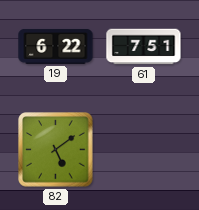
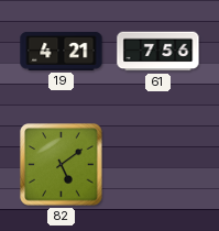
19: 6:22 -> 4:21 (62, 51)
61: 7:51 -> 7:56 (158, 52)
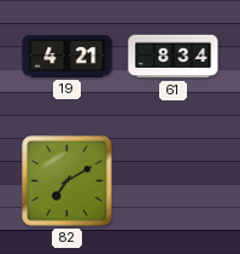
61: 7:56 -> 8:34 (174, 57)
82: 5:09 -> 7:10 (68, 181)
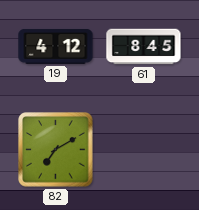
19: 4:21 -> 4:12 (56, 46)
61: 8:34 -> 8:45 (144, 47)
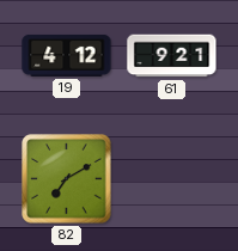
61: 8:45 -> 9:21 (172, 56)
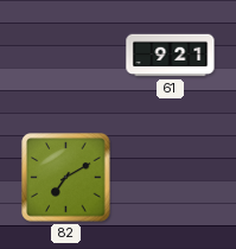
19: 4:12 -> none (67, 55)
